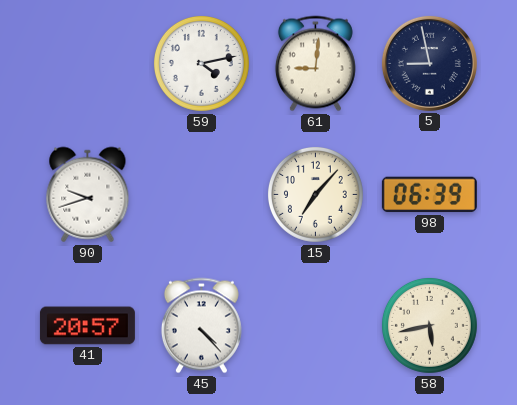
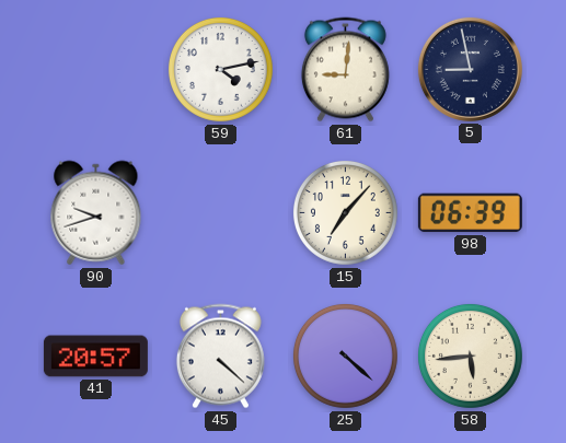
45: 4:23 -> 4:22 (220, 357)
25: none -> 4:22 (345, 355)
58: 5:43 -> 5:44 (470, 355)
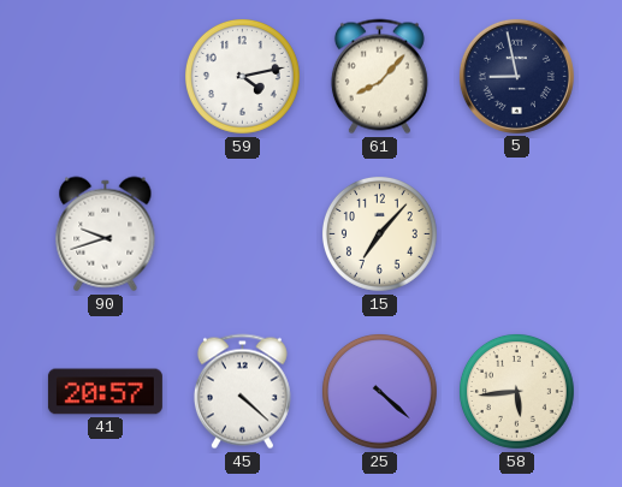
61: 9:01 -> 8:07 (379, 77)
98: 06:39 -> none (470, 213)
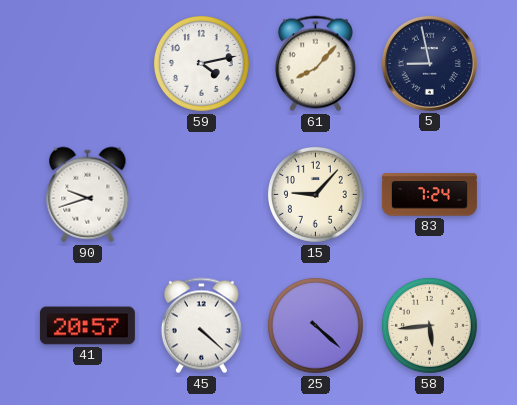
15: 7:07 -> 9:07 (315, 194)
83: none -> 7:24 (429, 195)
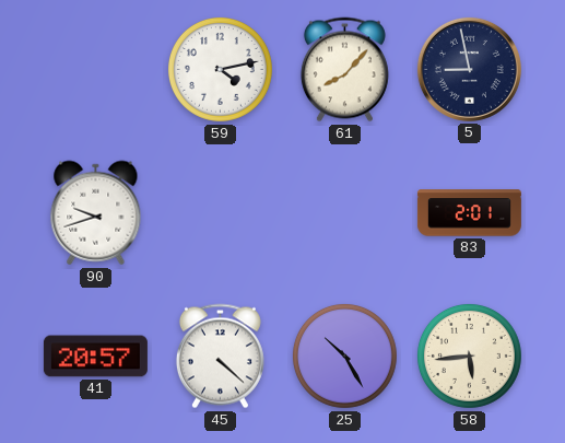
15: 9:07 -> none (315, 194)
83: 7:24 -> 2:01 (469, 213)
25: 4:22 -> 10:25 (344, 355)
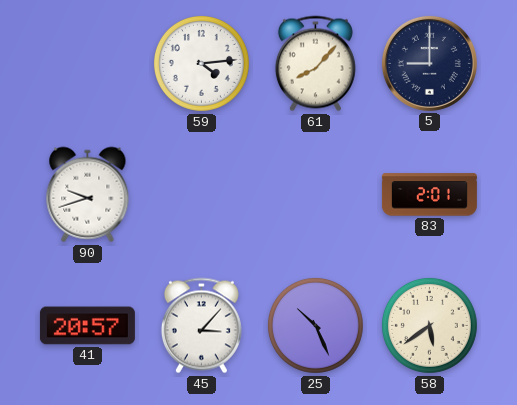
59: 4:13 -> 4:14 (201, 63)
5: 8:58 -> 9:00 (429, 63)
45: 4:22 -> 3:07 (201, 326)
25: 10:25 -> 10:26 (315, 325)
58: 5:44 -> 5:39 (429, 325)
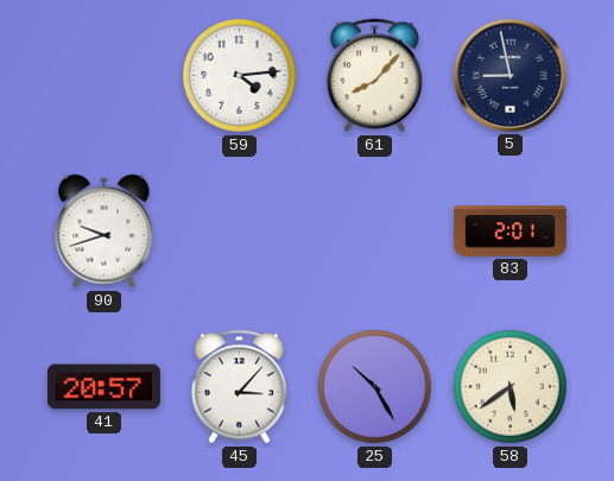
5: 9:00 -> 8:58 (509, 75)
25: 10:26 -> 10:25 (374, 386)
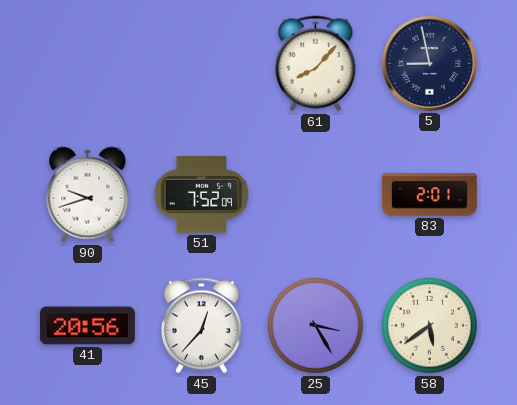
59: 4:14 -> none (239, 75)
51: none -> 7:52 (202, 195)
41: 20:57 -> 20:56 (87, 326)
45: 3:07 -> 12:37 (201, 326)
25: 10:25 -> 3:25 (315, 325)
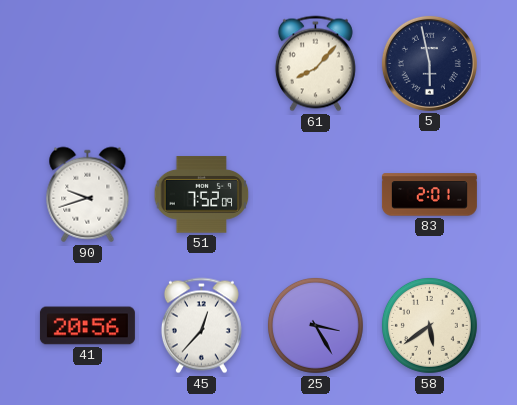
5: 8:58 -> 5:58 (429, 63)
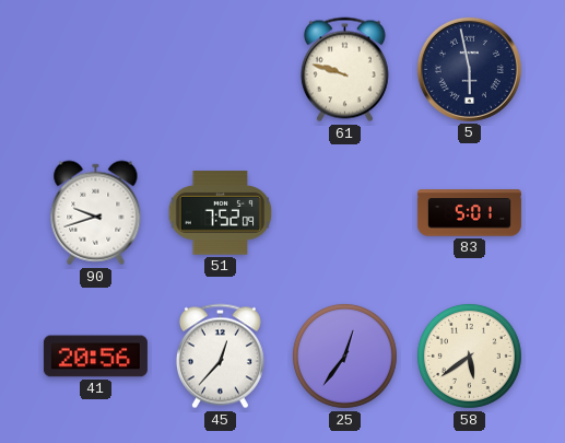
61: 8:07 -> 9:48 (344, 70)
83: 2:01 -> 5:01 (469, 213)
25: 3:25 -> 12:36 (344, 355)
